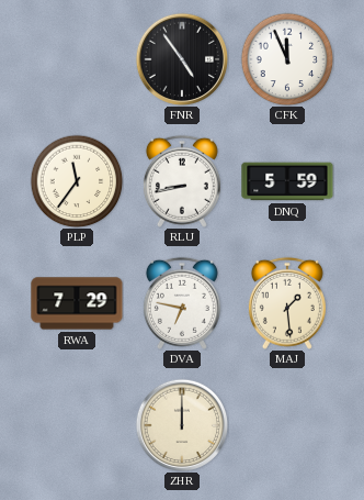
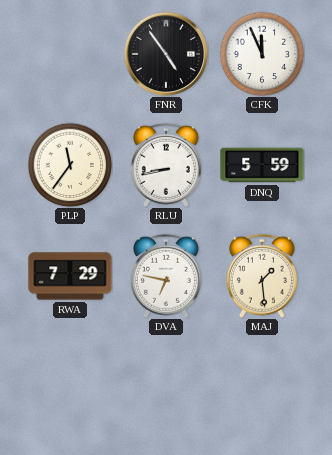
ZHR: 12:00 -> none (182, 425)
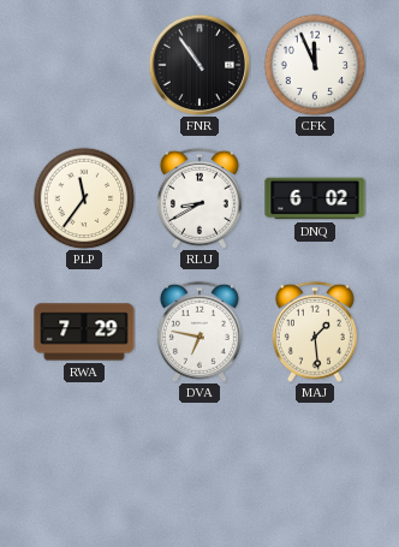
FNR: 4:54 -> 10:54 (199, 65)
RLU: 8:43 -> 8:40 (199, 198)
DNQ: 5:59 -> 6:02 (315, 198)
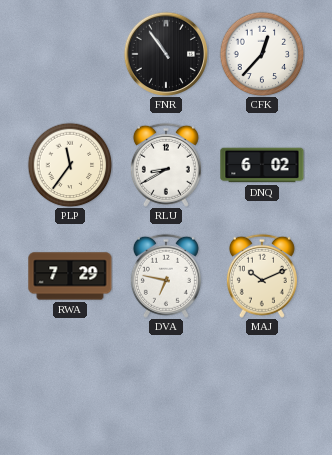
CFK: 11:56 -> 12:37 (262, 54)
MAJ: 1:29 -> 10:11 (262, 276)
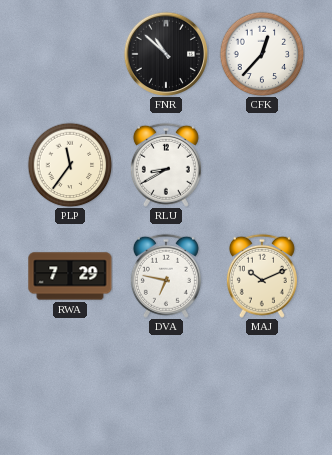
FNR: 10:54 -> 10:52 (166, 54)
DNQ: 6:02 -> none (262, 165)
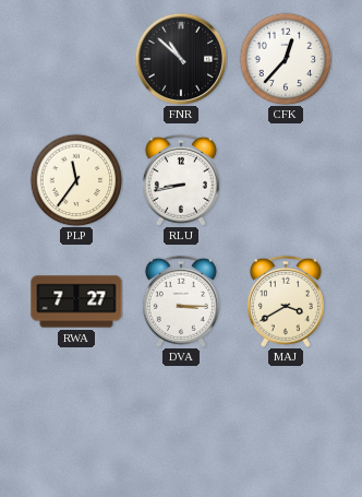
RLU: 8:40 -> 8:43 (181, 180)
RWA: 7:29 -> 7:27 (76, 301)
DVA: 6:47 -> 3:15 (181, 301)
MAJ: 10:11 -> 3:40 (286, 301)
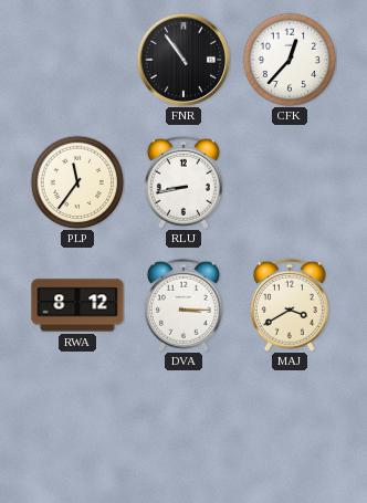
FNR: 10:52 -> 10:54 (183, 60)
RWA: 7:27 -> 8:12 (77, 305)
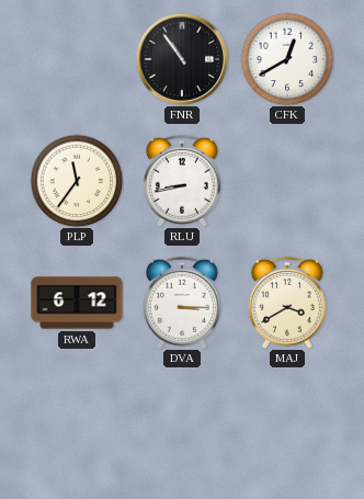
CFK: 12:37 -> 12:40 (287, 59)
RWA: 8:12 -> 6:12 (77, 303)
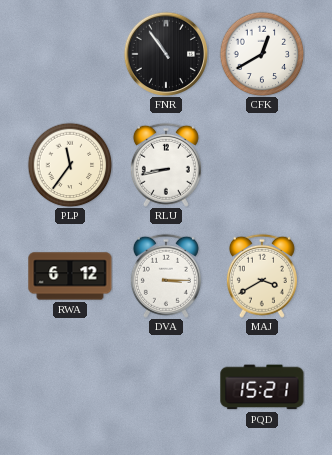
PQD: none -> 15:21 (262, 387)
